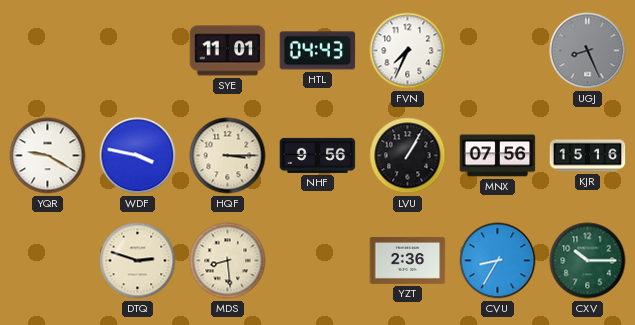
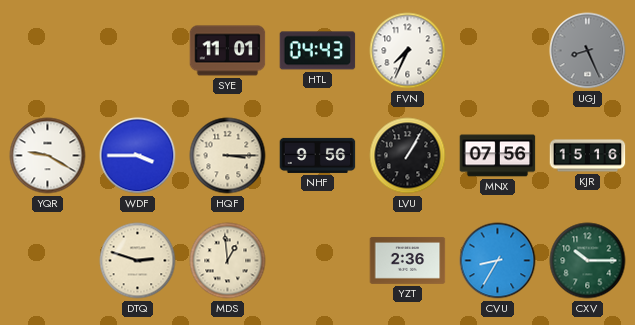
WDF: 3:47 -> 3:45 (138, 156)
MDS: 8:29 -> 12:59 (228, 261)
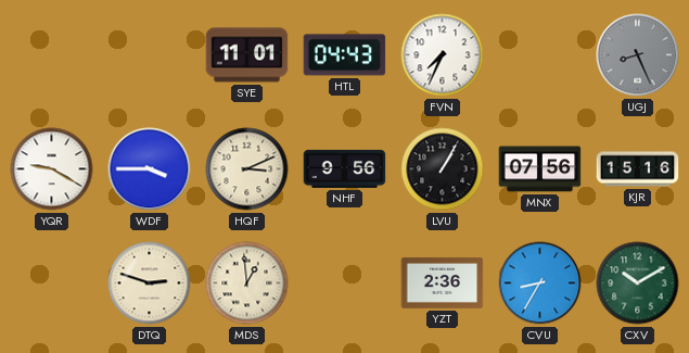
HQF: 3:15 -> 3:11 (247, 169)
CXV: 10:15 -> 10:10 (638, 283)
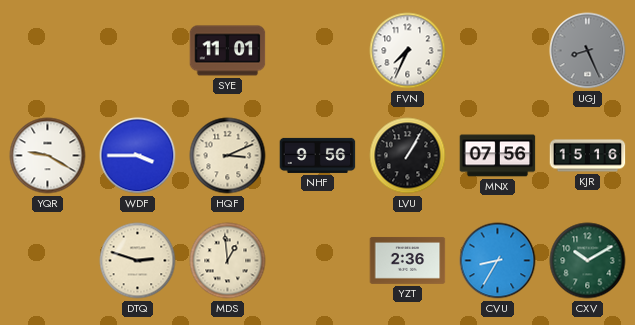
HTL: 04:43 -> none (345, 55)
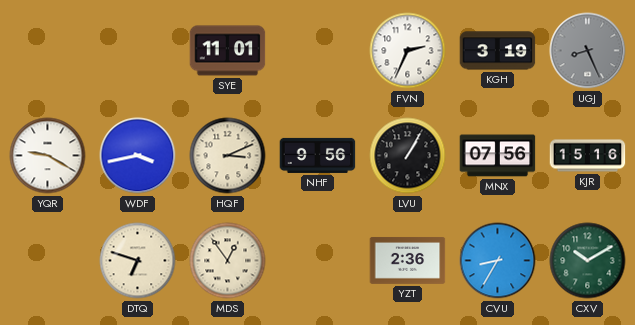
FVN: 7:34 -> 2:34 (408, 51)
KGH: none -> 3:19 (498, 51)
WDF: 3:45 -> 3:43 (138, 156)
DTQ: 2:48 -> 6:48 (138, 261)
MDS: 12:59 -> 12:54 (228, 261)
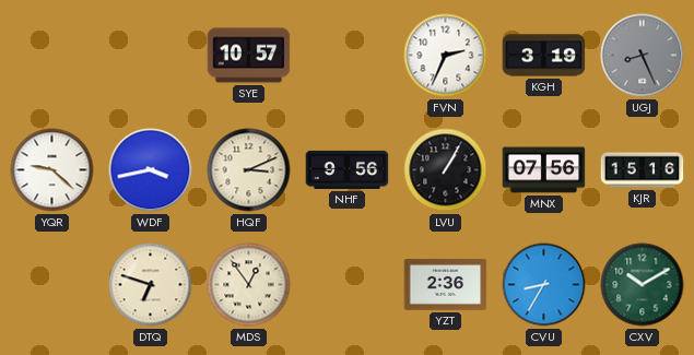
SYE: 11:01 -> 10:57 (249, 56)
YQR: 9:20 -> 9:22 (52, 170)
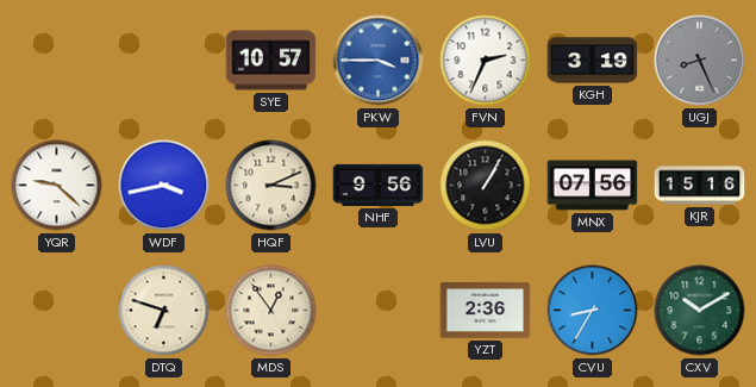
PKW: none -> 3:45 (379, 61)
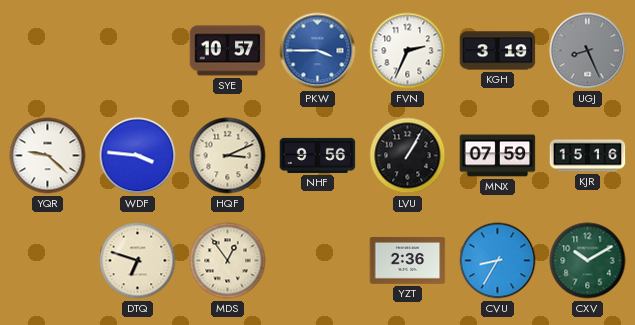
WDF: 3:43 -> 3:46 (138, 156)
MNX: 07:56 -> 07:59 (498, 156)
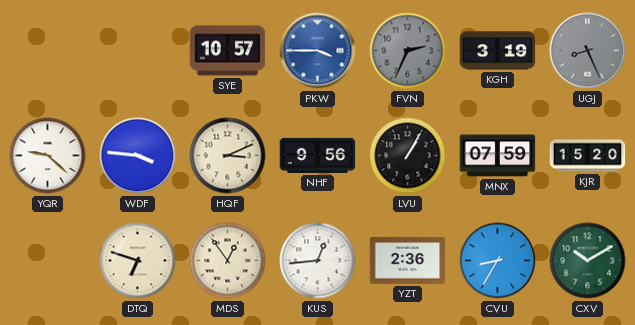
FVN dial: white -> grey (408, 51)
KJR: 15:16 -> 15:20 (588, 156)
KUS: none -> 12:44 (318, 261)
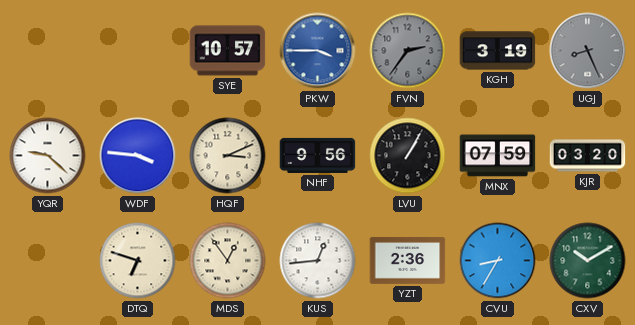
FVN: 2:34 -> 2:36 (408, 51)
KJR: 15:20 -> 03:20 (588, 156)
